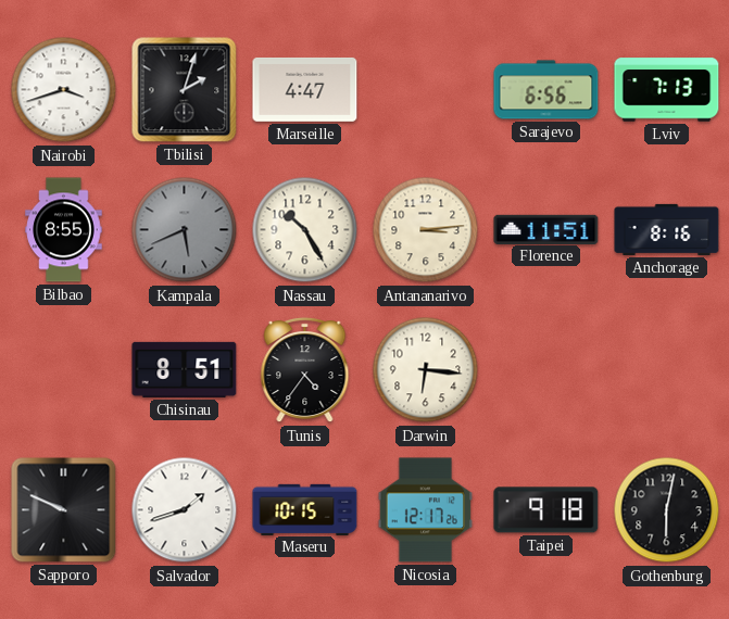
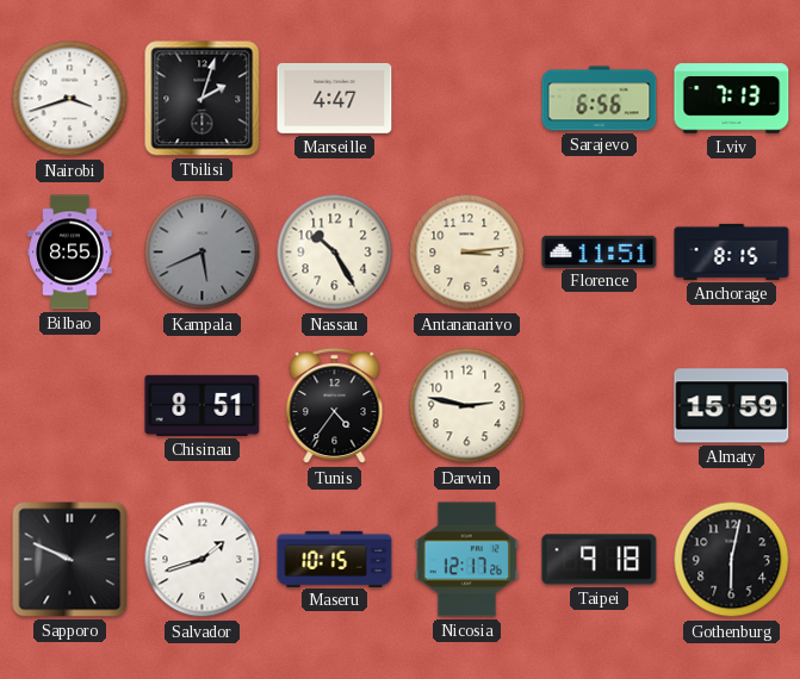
Anchorage: 8:16 -> 8:15 (732, 251)
Darwin: 6:16 -> 2:47 (467, 406)
Almaty: none -> 15:59 (732, 406)
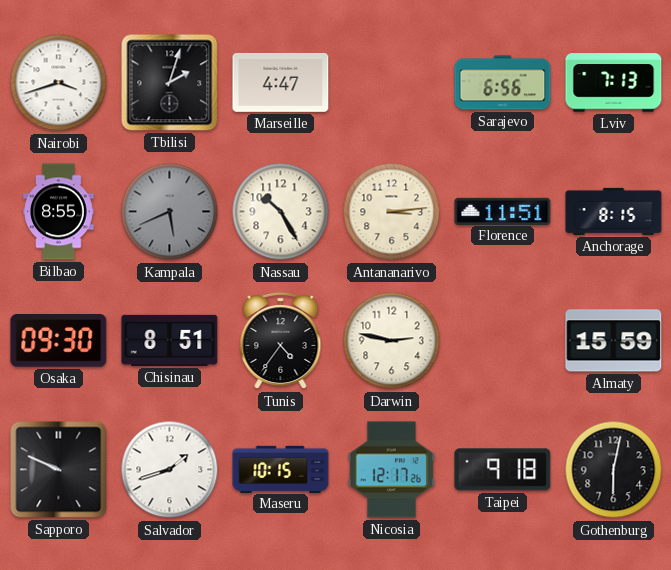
Osaka: none -> 09:30 (59, 341)
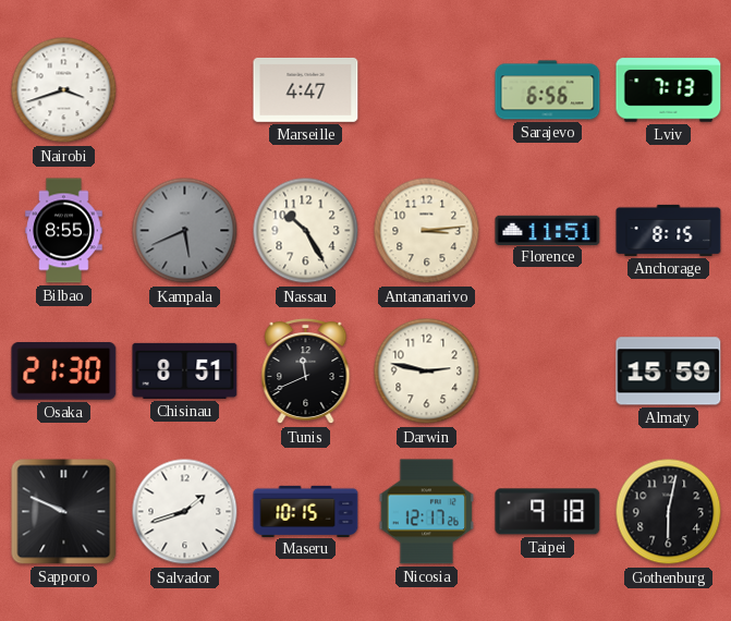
Tbilisi: 2:03 -> none (170, 83)
Osaka: 09:30 -> 21:30 (64, 372)
Tunis: 4:36 -> 11:41 (306, 372)
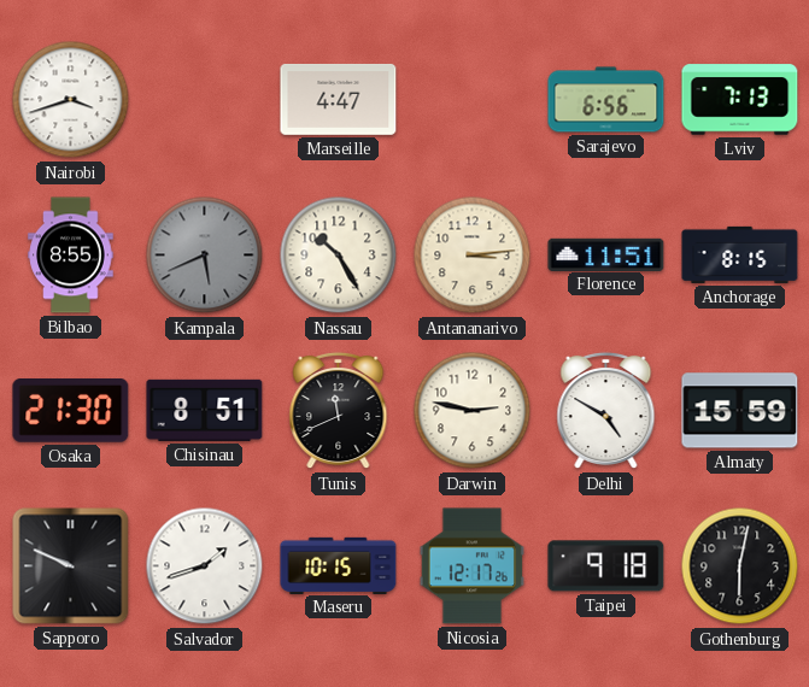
Delhi: none -> 4:50 (606, 411)
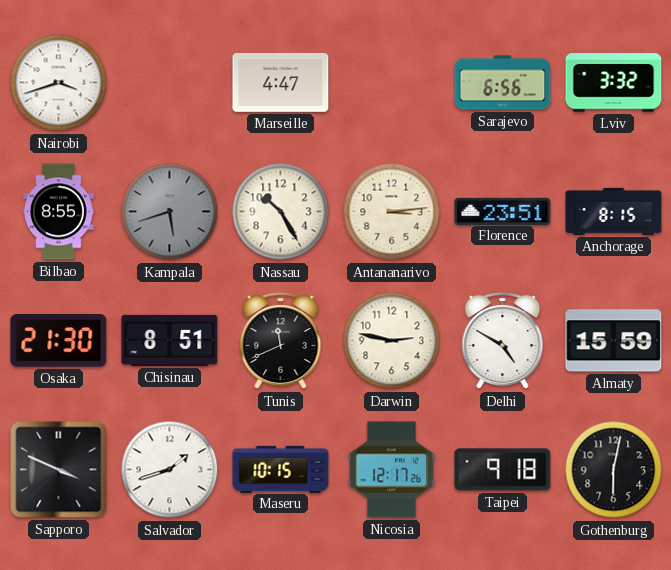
Lviv: 7:13 -> 3:32 (614, 83)
Kampala: 5:41 -> 5:42 (170, 212)
Florence: 11:51 -> 23:51 (503, 211)
Sapporo: 9:49 -> 3:49 (59, 470)
